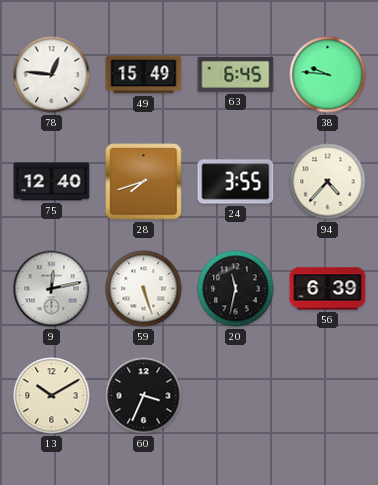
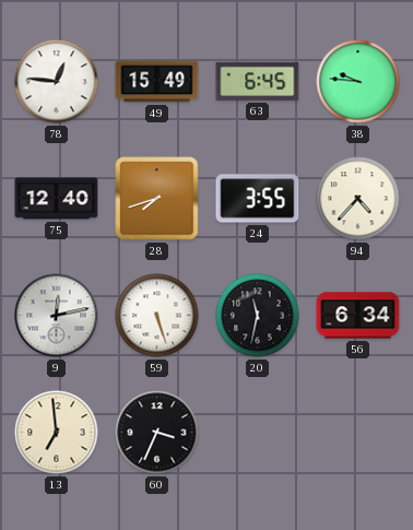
56: 6:39 -> 6:34 (358, 316)
13: 10:10 -> 6:59 (57, 433)
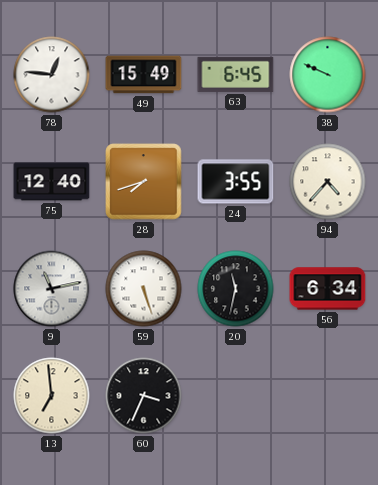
38: 9:46 -> 9:49 (328, 75)
9: 12:13 -> 11:13 (52, 289)
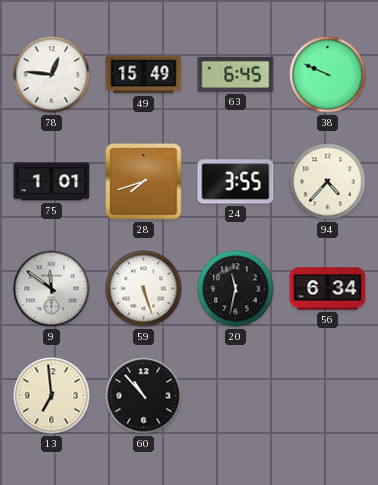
75: 12:40 -> 1:01 (52, 182)
9: 11:13 -> 11:51 (52, 289)
60: 3:34 -> 10:53 (144, 396)
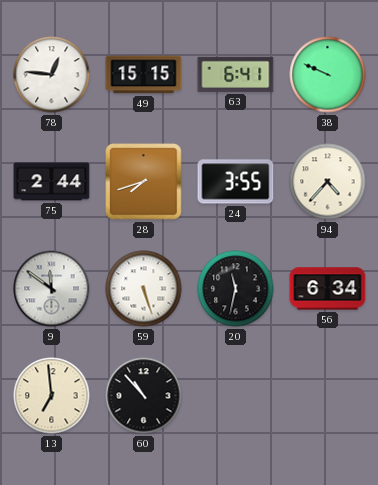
49: 15:49 -> 15:15 (144, 75)
63: 6:45 -> 6:41 (236, 74)
75: 1:01 -> 2:44 (52, 182)
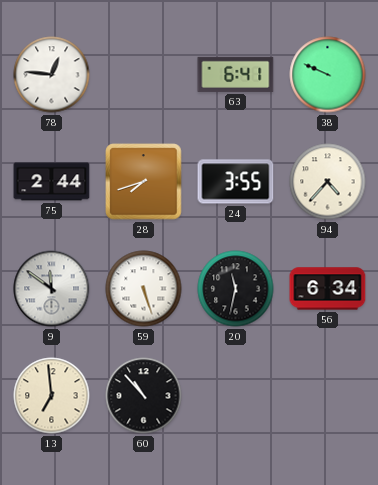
49: 15:15 -> none (144, 75)
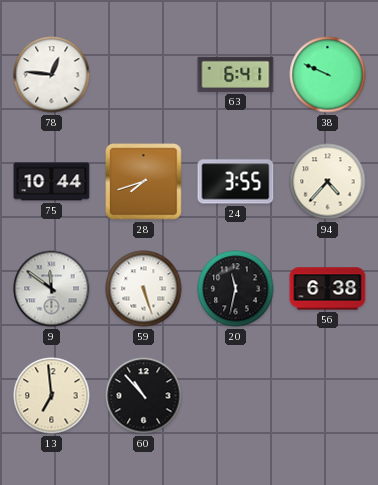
75: 2:44 -> 10:44 (52, 182)
56: 6:34 -> 6:38 (328, 289)
